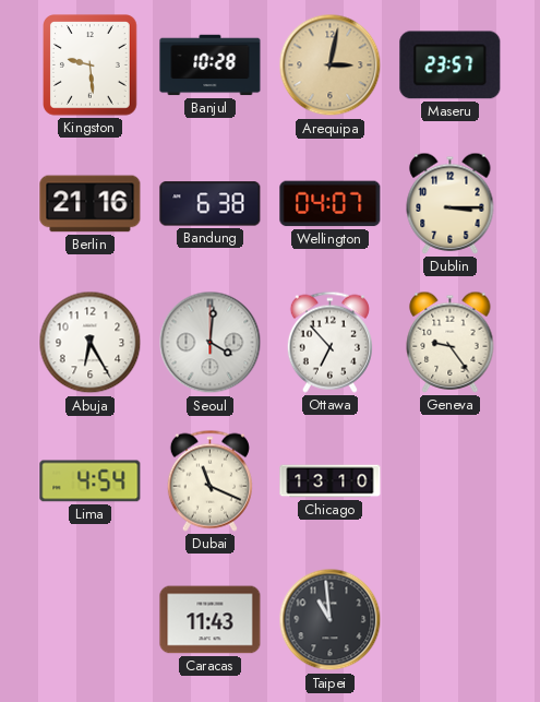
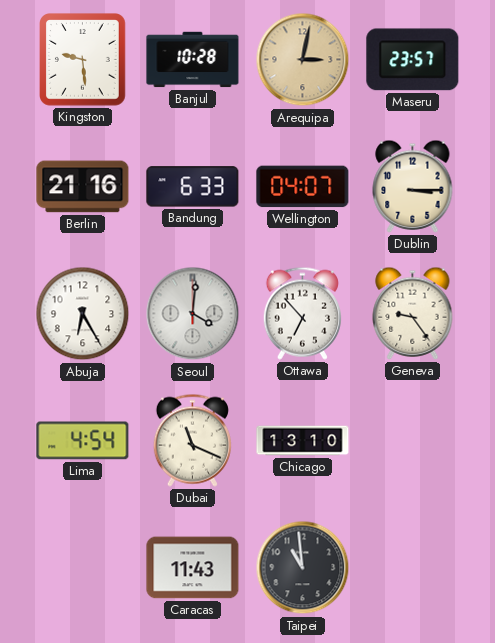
Bandung: 6:38 -> 6:33 (193, 187)
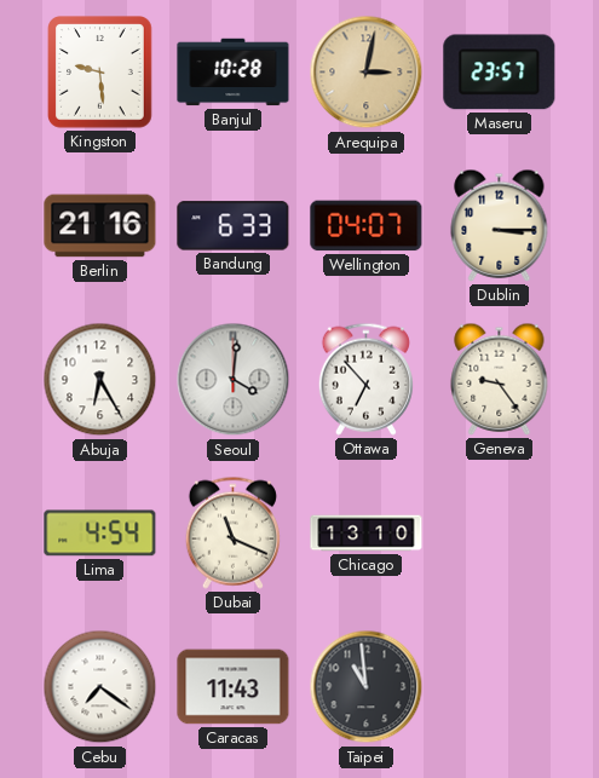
Cebu: none -> 7:21 (100, 687)
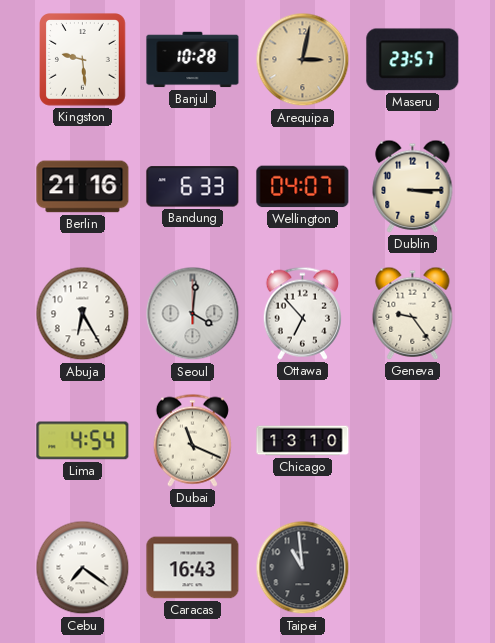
Caracas: 11:43 -> 16:43 (193, 568)
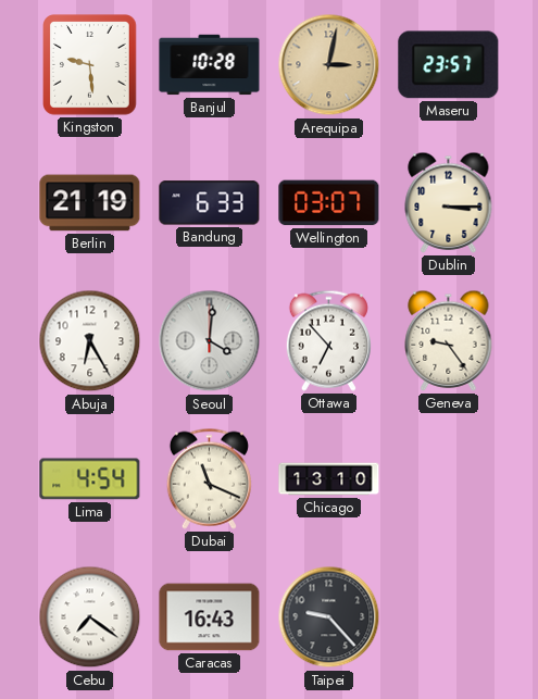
Berlin: 21:16 -> 21:19 (90, 203)
Wellington: 04:07 -> 03:07 (329, 203)
Taipei: 10:59 -> 9:23 (329, 617)
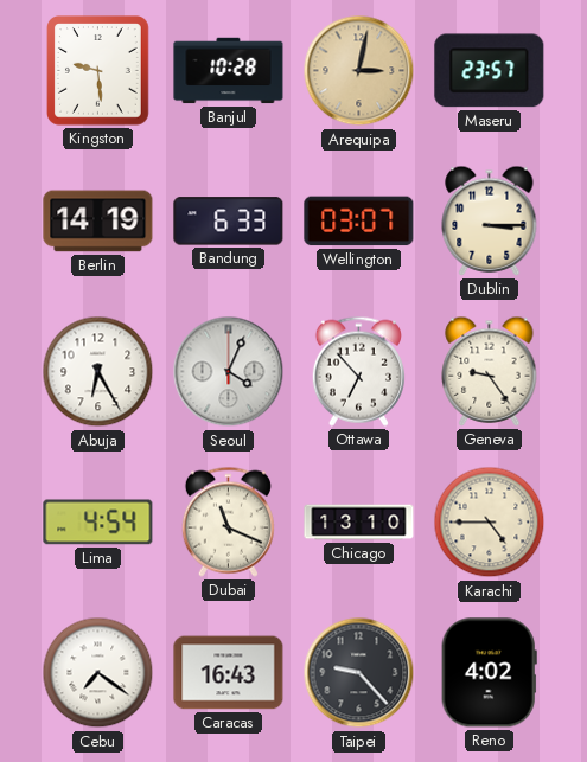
Berlin: 21:19 -> 14:19 (98, 222)
Seoul: 4:01 -> 4:04 (229, 372)
Karachi: none -> 4:45 (490, 523)
Reno: none -> 4:02 (489, 673)
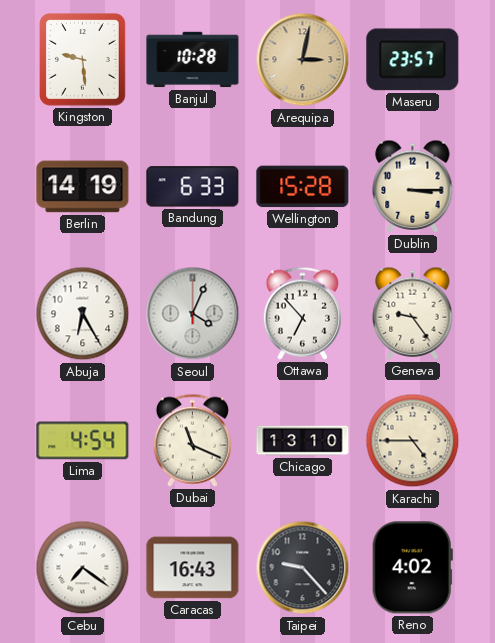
Wellington: 03:07 -> 15:28 (303, 187)
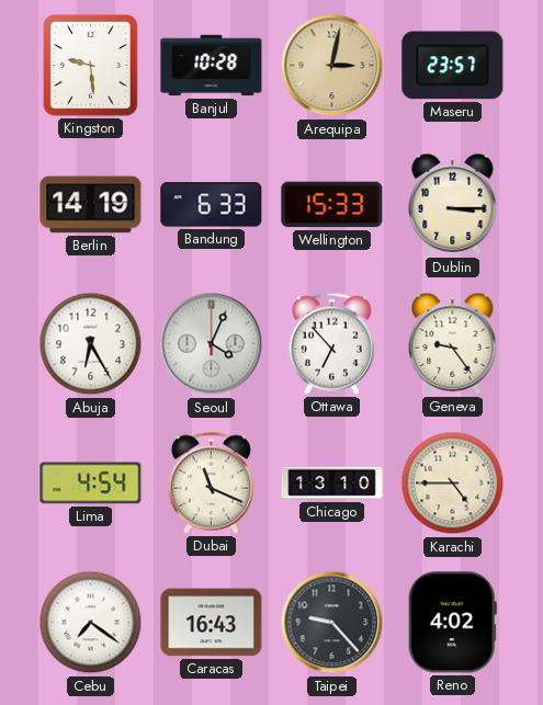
Wellington: 15:28 -> 15:33 (332, 205)
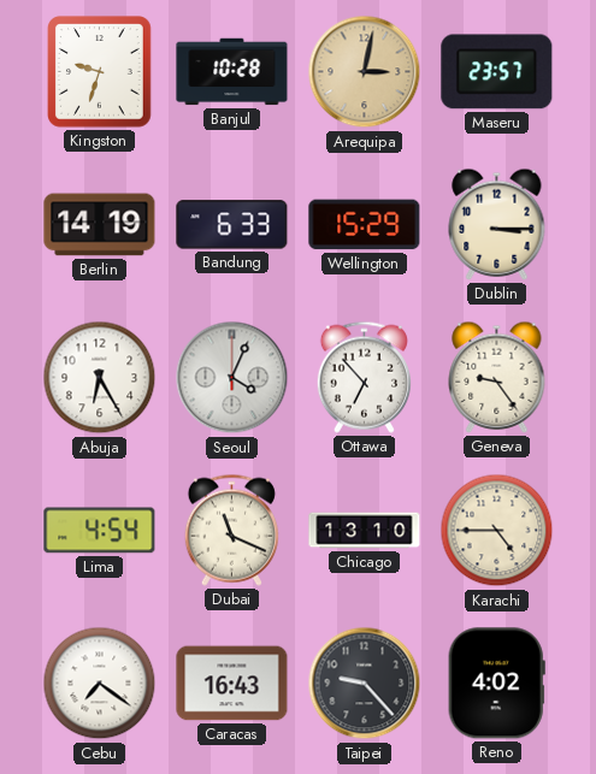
Kingston: 9:29 -> 9:33 (100, 72)
Wellington: 15:33 -> 15:29 (365, 225)
